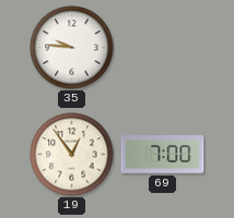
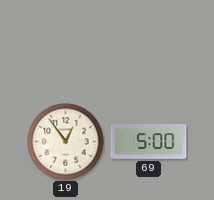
35: 9:46 -> none (72, 48)
69: 7:00 -> 5:00 (149, 142)
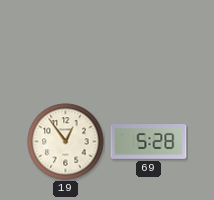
69: 5:00 -> 5:28 (149, 142)
